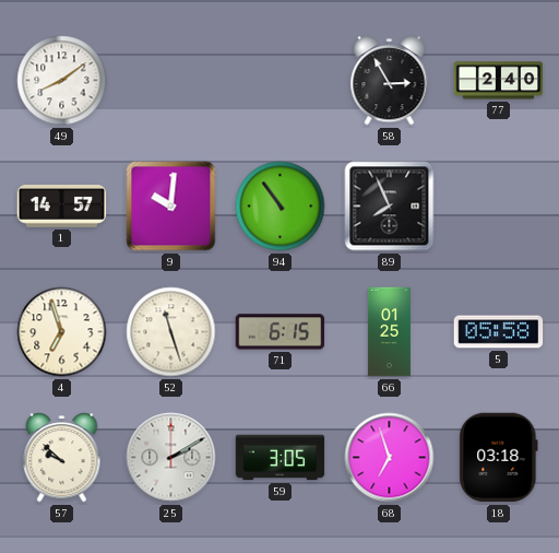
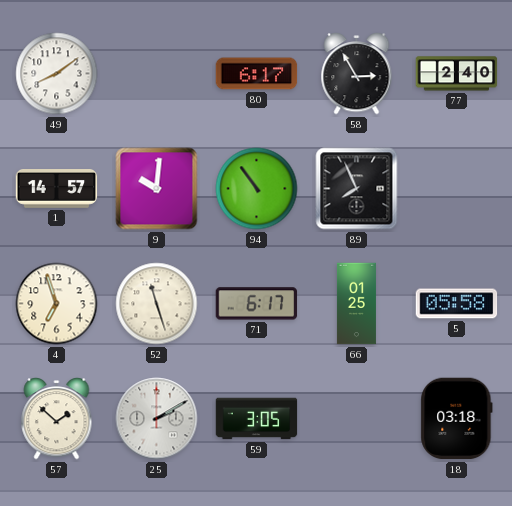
80: none -> 6:17 (257, 74)
71: 6:15 -> 6:17 (257, 304)
57: 9:52 -> 1:52 (57, 419)
68: 6:57 -> none (390, 458)
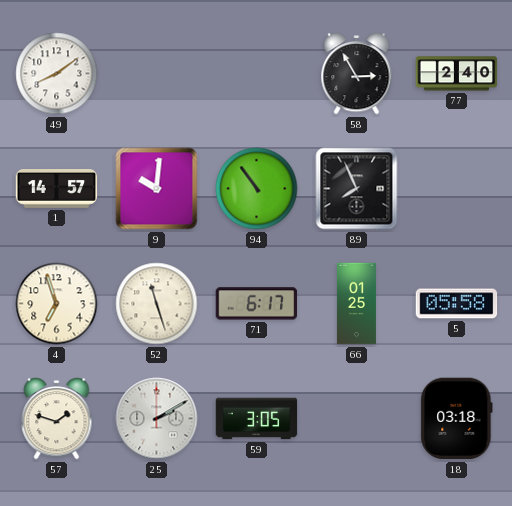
80: 6:17 -> none (257, 74)
57: 1:52 -> 1:48 (57, 419)
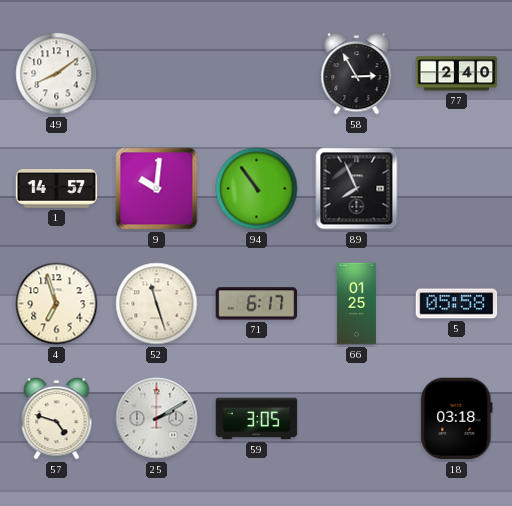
57: 1:48 -> 4:48 (57, 419)
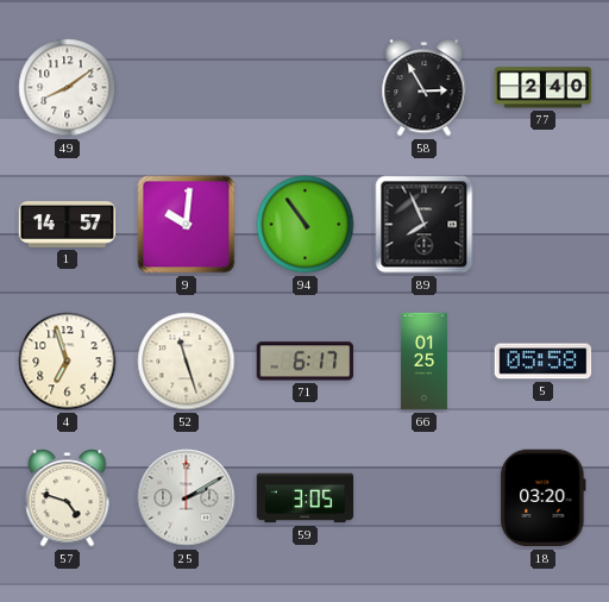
18: 03:18 -> 03:20 (544, 498)
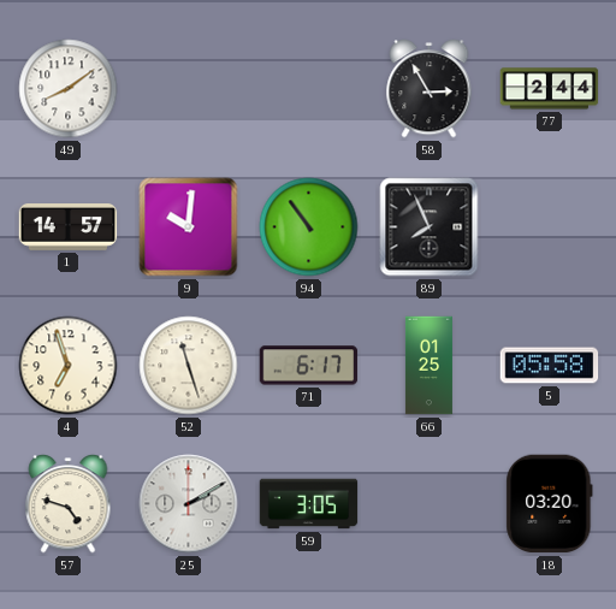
77: 2:40 -> 2:44 (550, 89)
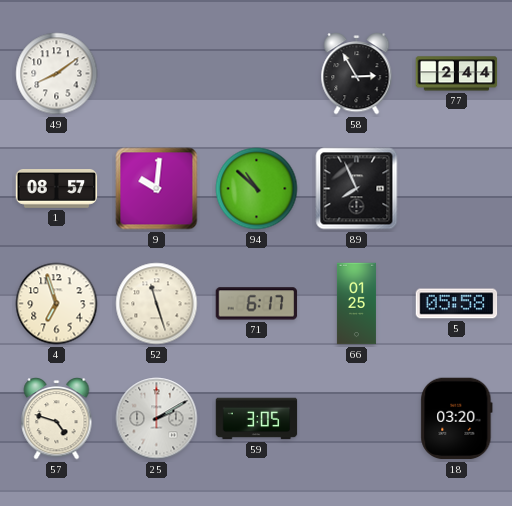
1: 14:57 -> 08:57 (57, 189)
94: 10:54 -> 10:52 (257, 189)
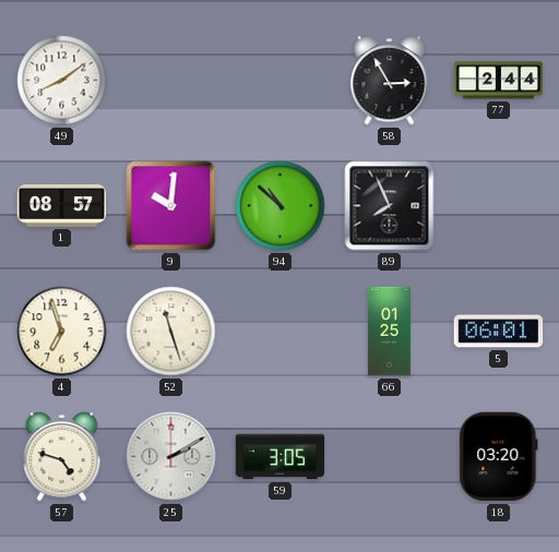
71: 6:17 -> none (257, 304)
5: 05:58 -> 06:01 (499, 332)
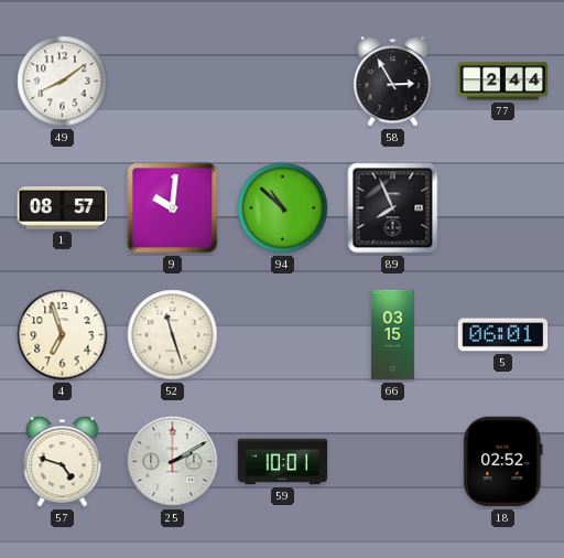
66: 01:25 -> 03:15 (392, 335)
59: 3:05 -> 10:01 (283, 462)
18: 03:20 -> 02:52 (503, 462)
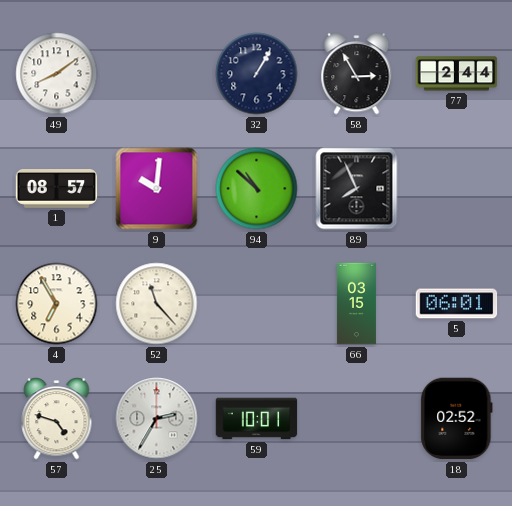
32: none -> 1:05 (257, 74)
4: 6:57 -> 6:55 (57, 304)
52: 11:27 -> 11:23 (157, 304)
25: 2:10 -> 2:35 (157, 419)
